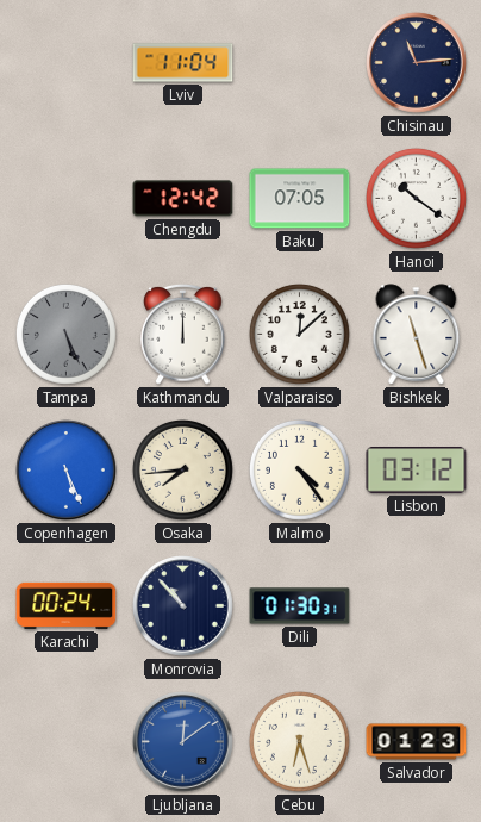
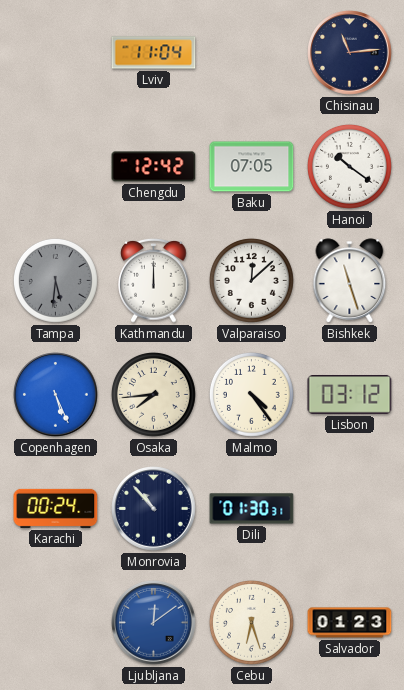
Tampa: 5:26 -> 5:31 (55, 280)
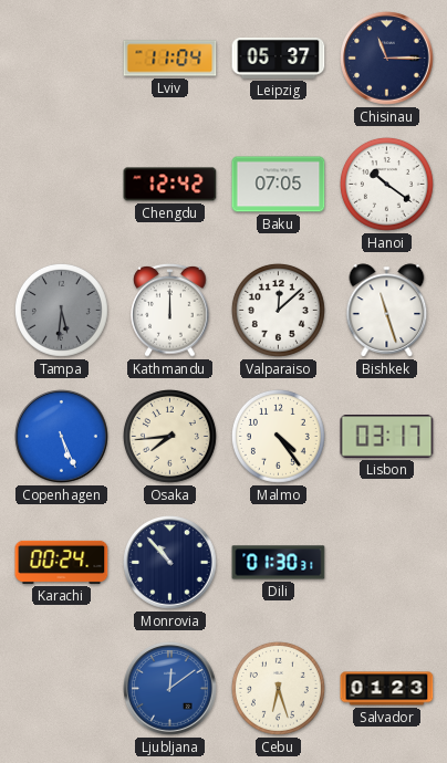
Leipzig: none -> 05:37 (279, 58)
Chisinau: 11:14 -> 11:15 (387, 59)
Lisbon: 03:12 -> 03:17 (387, 437)
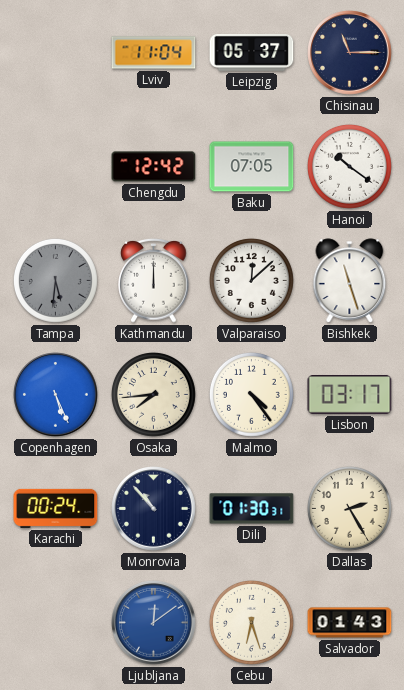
Dallas: none -> 2:25 (349, 508)
Salvador: 01:23 -> 01:43 (350, 623)
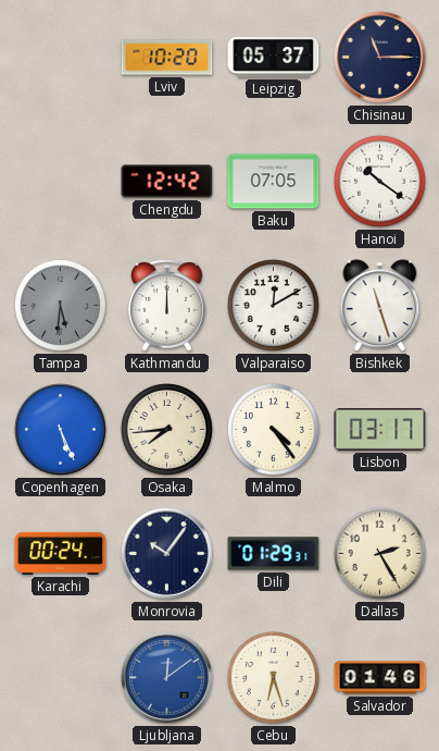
Lviv: 11:04 -> 10:20 (167, 58)
Valparaiso: 12:08 -> 12:10 (273, 305)
Monrovia: 10:53 -> 10:06 (167, 554)
Dili: 01:30 -> 01:29 (274, 554)
Salvador: 01:43 -> 01:46 (380, 678)
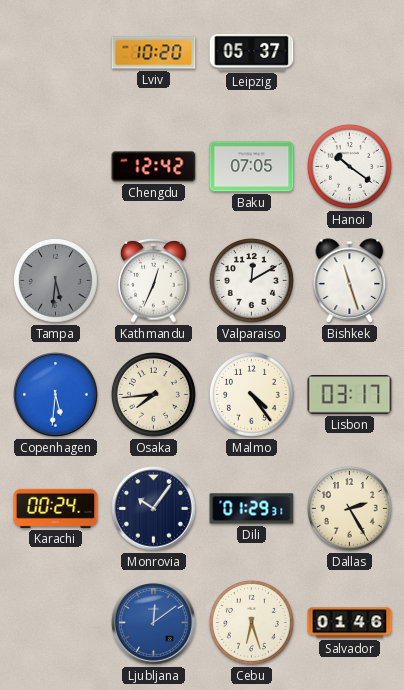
Chisinau: 11:15 -> none (380, 58)
Kathmandu: 12:00 -> 12:34 (154, 281)
Copenhagen: 5:26 -> 5:31 (56, 395)
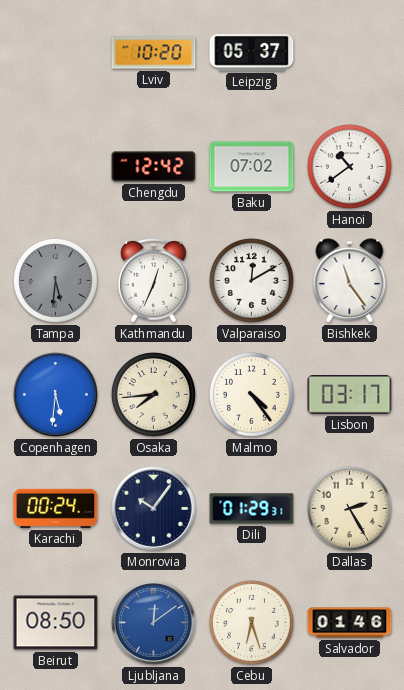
Baku: 07:05 -> 07:02 (252, 167)
Hanoi: 10:21 -> 10:39 (349, 166)
Bishkek: 11:27 -> 11:24 (350, 281)
Beirut: none -> 08:50 (56, 623)
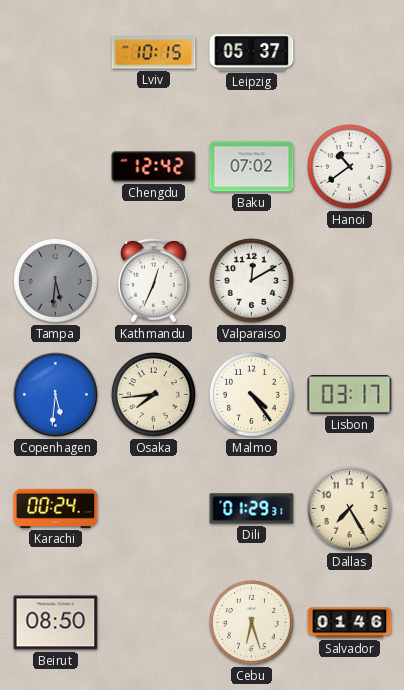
Lviv: 10:20 -> 10:15 (154, 53)
Bishkek: 11:24 -> none (350, 281)
Monrovia: 10:06 -> none (154, 509)
Dallas: 2:25 -> 7:25 (349, 508)
Ljubljana: 12:09 -> none (154, 623)
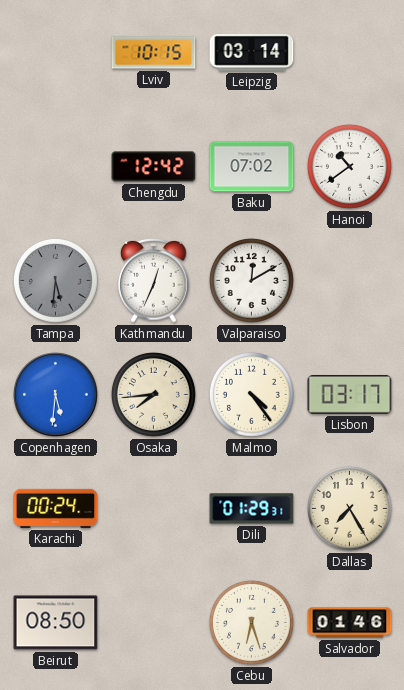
Leipzig: 05:37 -> 03:14 (252, 52)
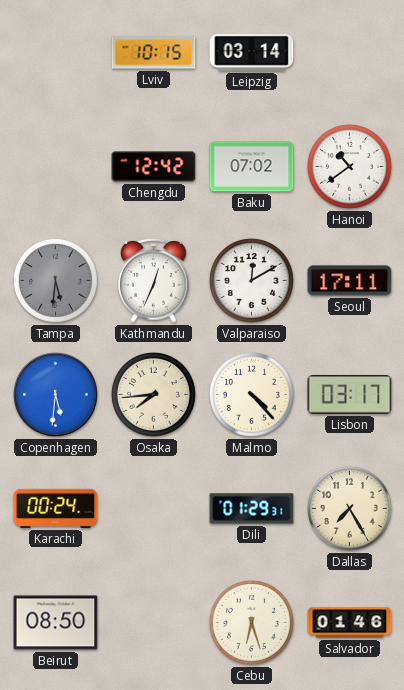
Seoul: none -> 17:11 (350, 281)
Malmo: 4:24 -> 4:23 (251, 394)
